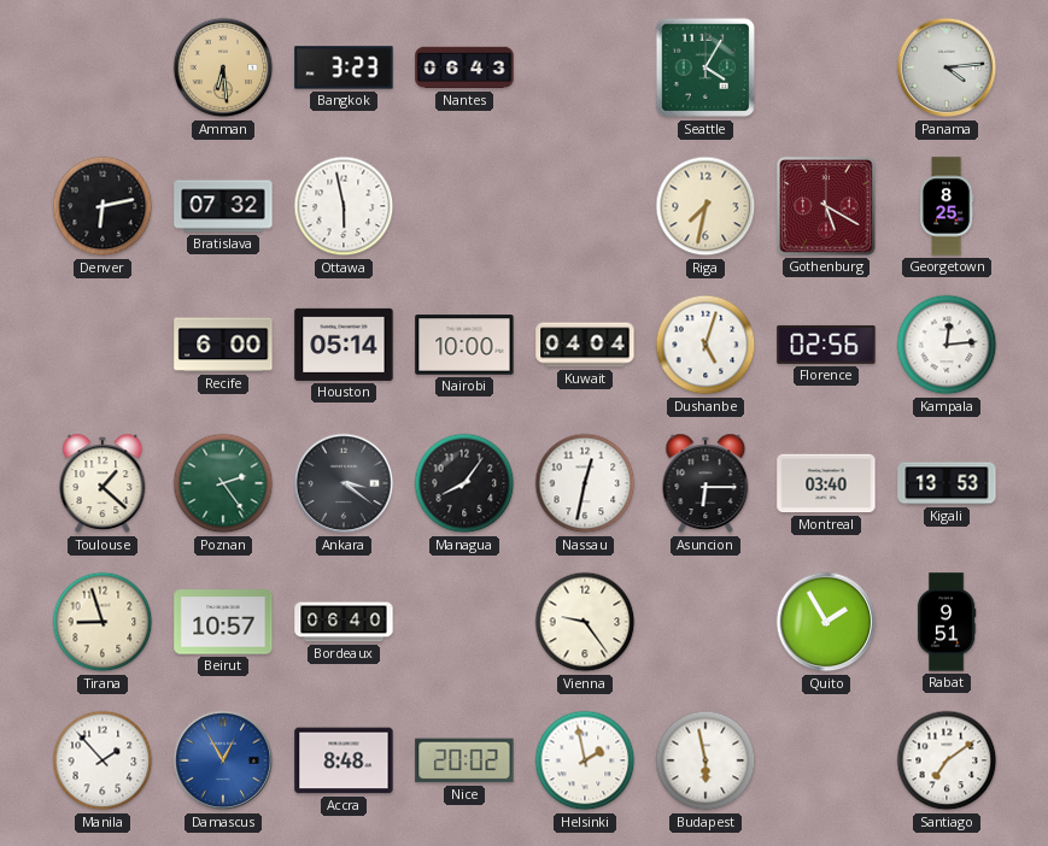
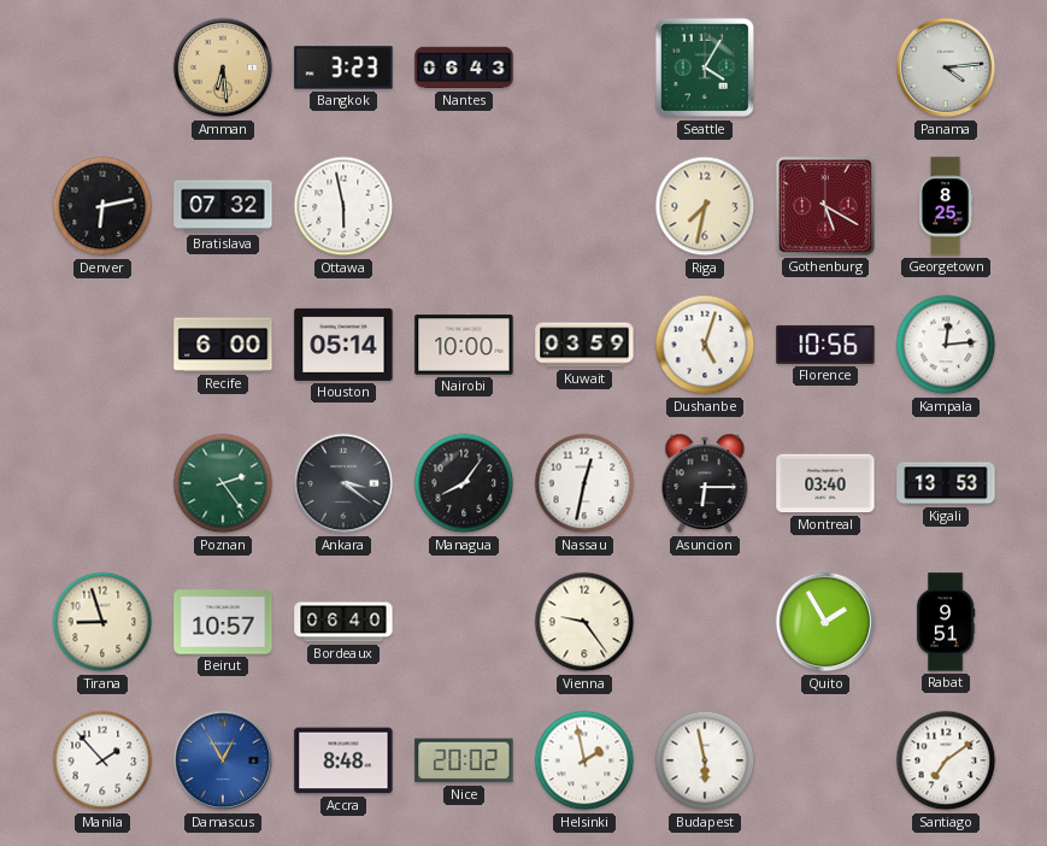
Kuwait: 04:04 -> 03:59 (584, 345)
Florence: 02:56 -> 10:56 (825, 345)
Toulouse: 1:22 -> none (103, 483)
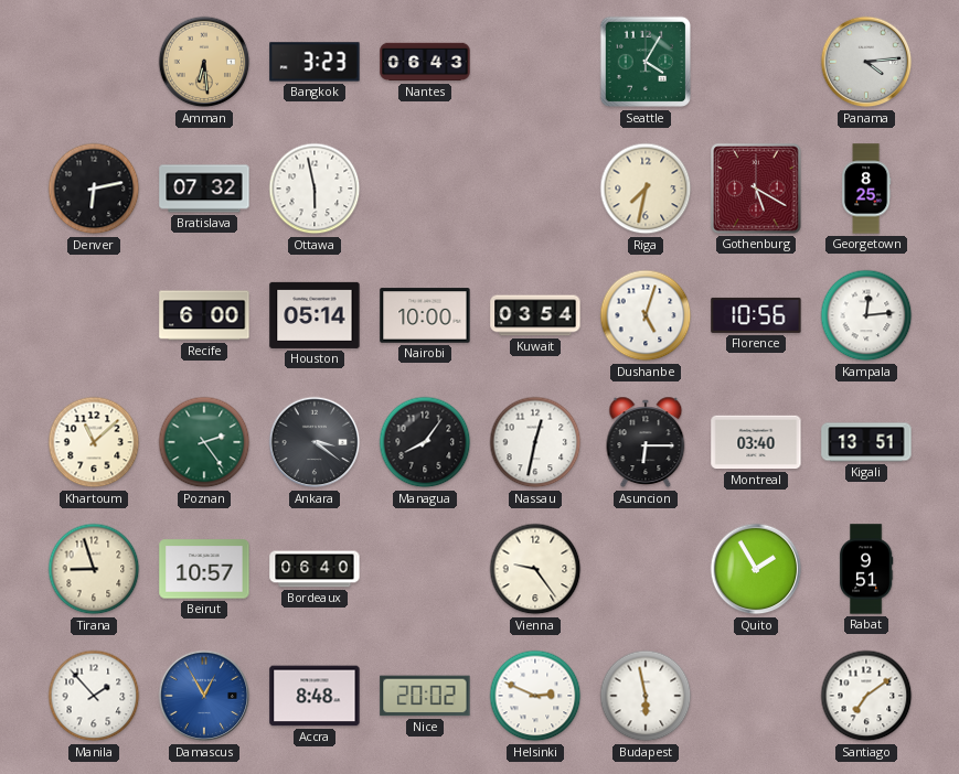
Kuwait: 03:59 -> 03:54 (535, 315)
Khartoum: none -> 11:08 (94, 442)
Kigali: 13:53 -> 13:51 (866, 442)
Helsinki: 1:58 -> 2:49 (535, 696)
